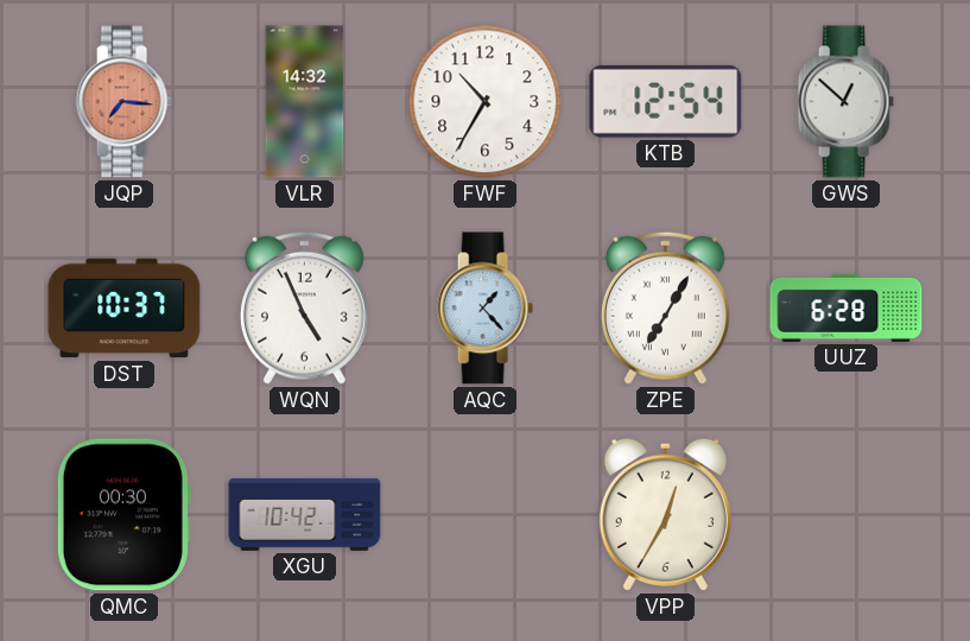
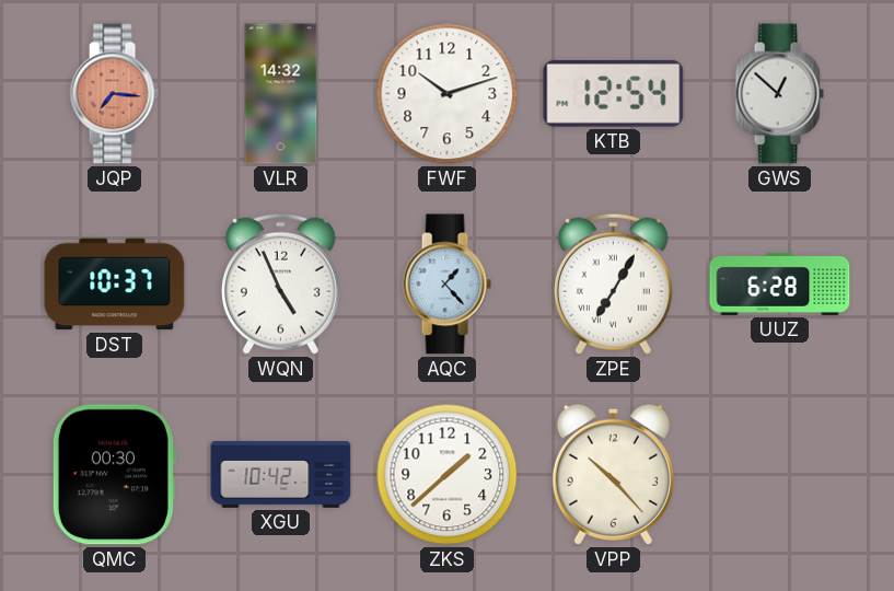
FWF: 10:35 -> 10:12 (448, 94)
ZKS: none -> 1:38 (448, 475)
VPP: 12:35 -> 10:23 (613, 474)
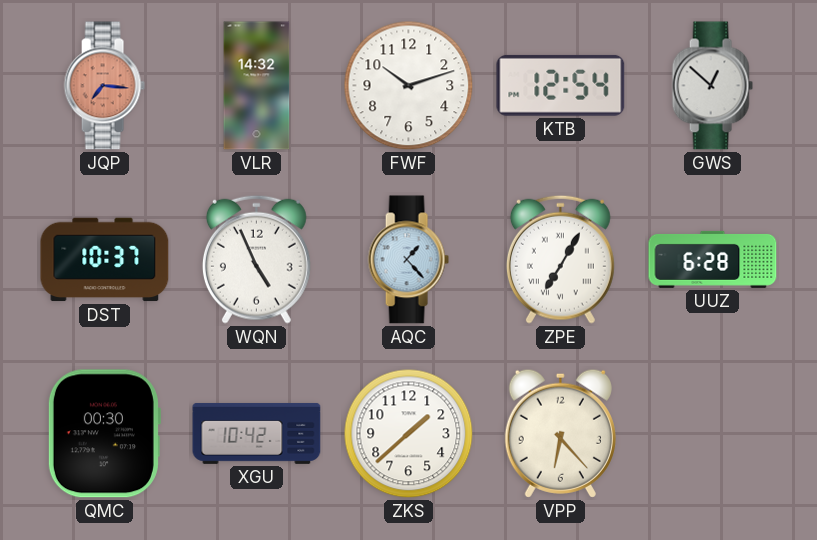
VPP: 10:23 -> 6:23 (560, 433)
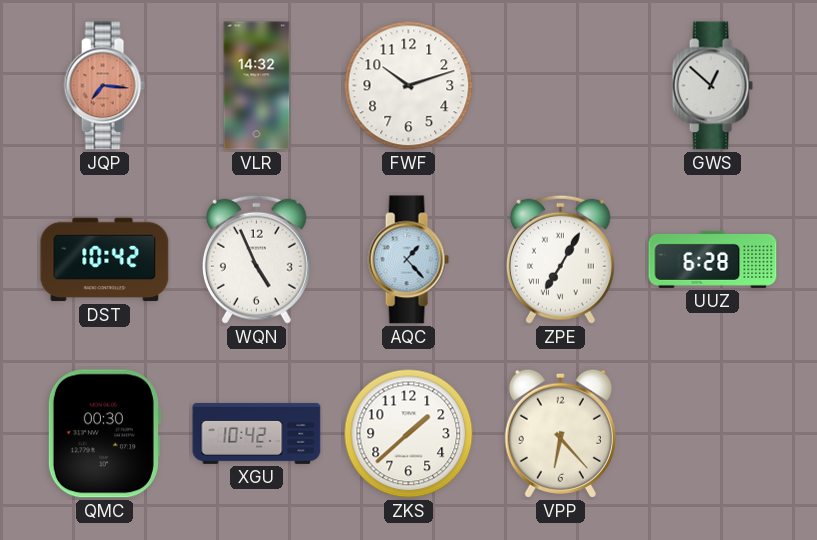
KTB: 12:54 -> none (561, 85)
DST: 10:37 -> 10:42 (105, 260)
